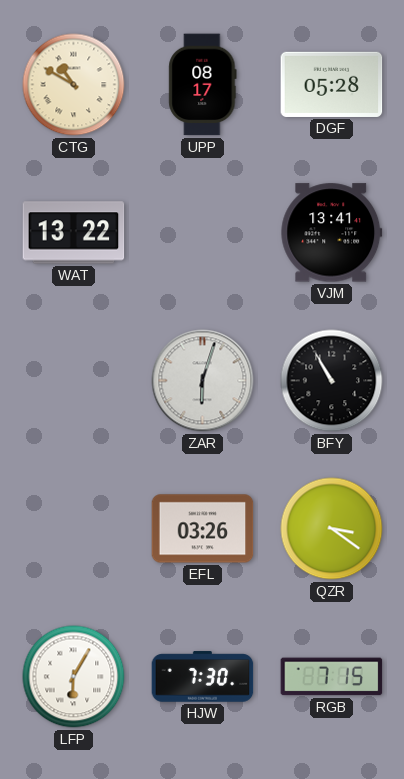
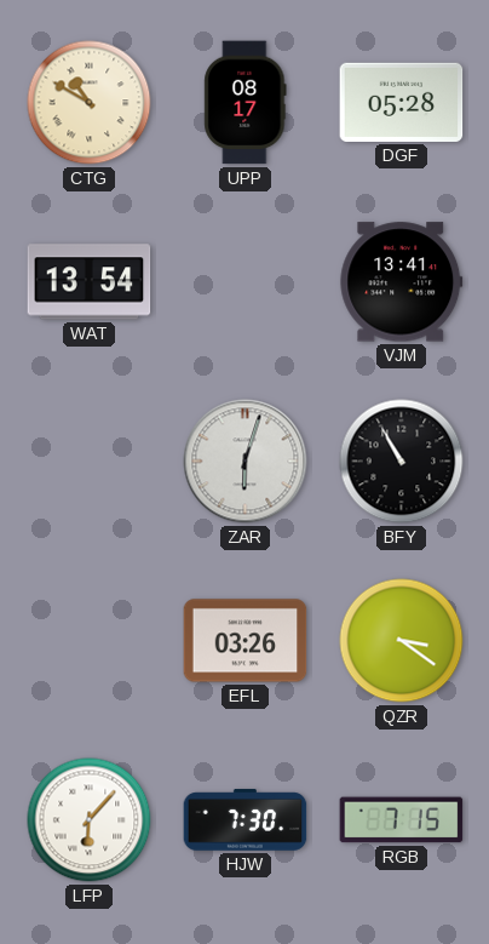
WAT: 13:22 -> 13:54 (90, 282)
LFP: 6:05 -> 6:07 (90, 820)
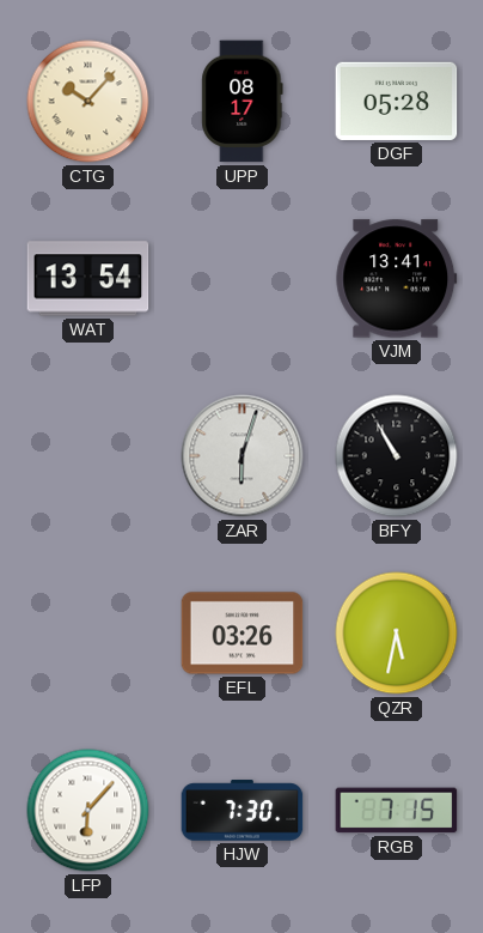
CTG: 10:50 -> 10:07 (88, 102)
QZR: 3:21 -> 5:32 (397, 634)
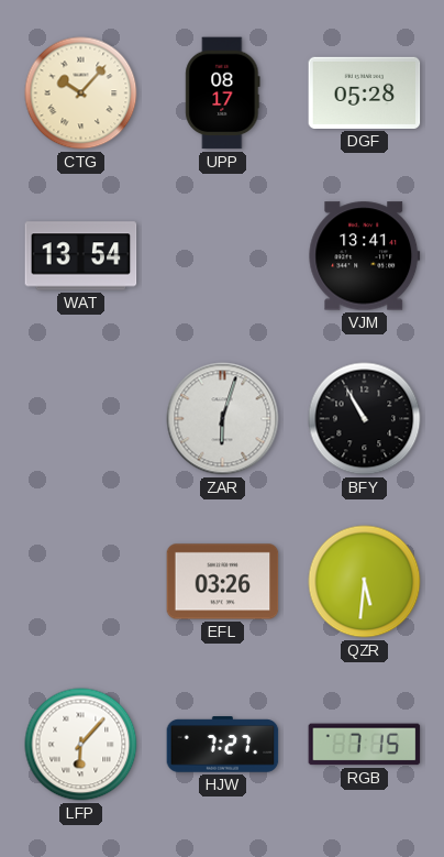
QZR: 5:32 -> 5:31 (365, 582)
HJW: 7:30 -> 7:27 (223, 745)
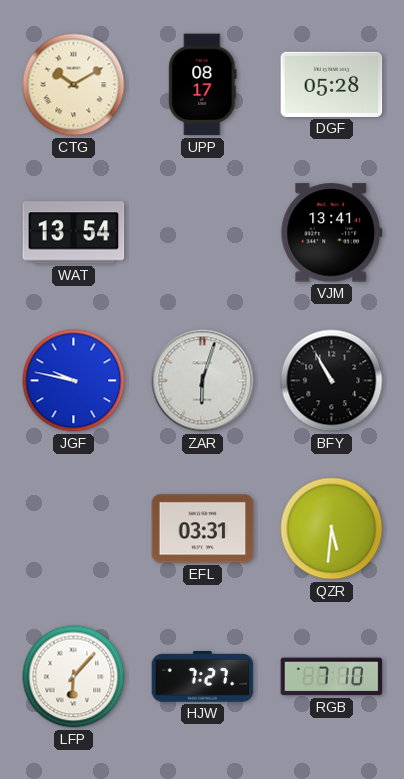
CTG: 10:07 -> 10:10 (74, 85)
JGF: none -> 9:47 (74, 381)
EFL: 03:26 -> 03:31 (203, 529)
RGB: 7:15 -> 7:10 (332, 677)
